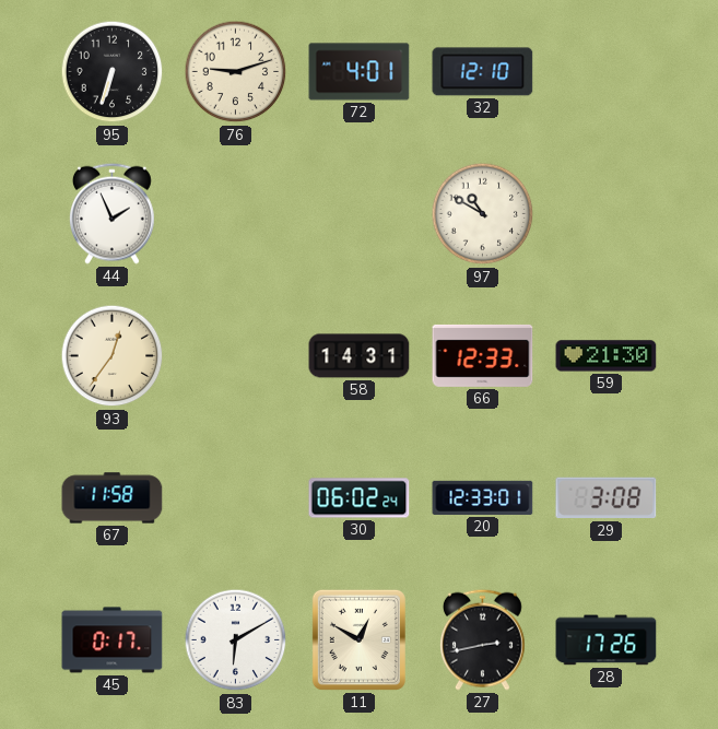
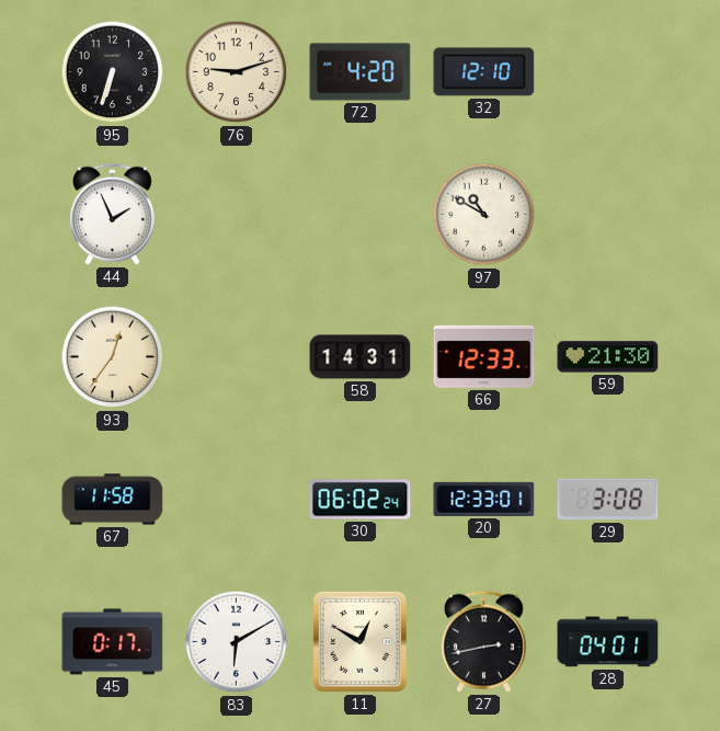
72: 4:01 -> 4:20 (361, 72)
28: 17:26 -> 04:01 (608, 642)
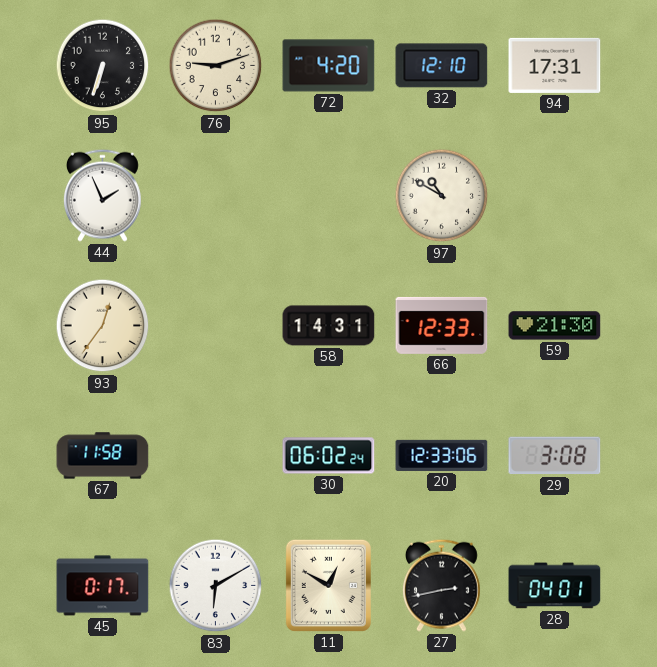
94: none -> 17:31 (555, 65)
20: 12:33:01 -> 12:33:06 (442, 455)
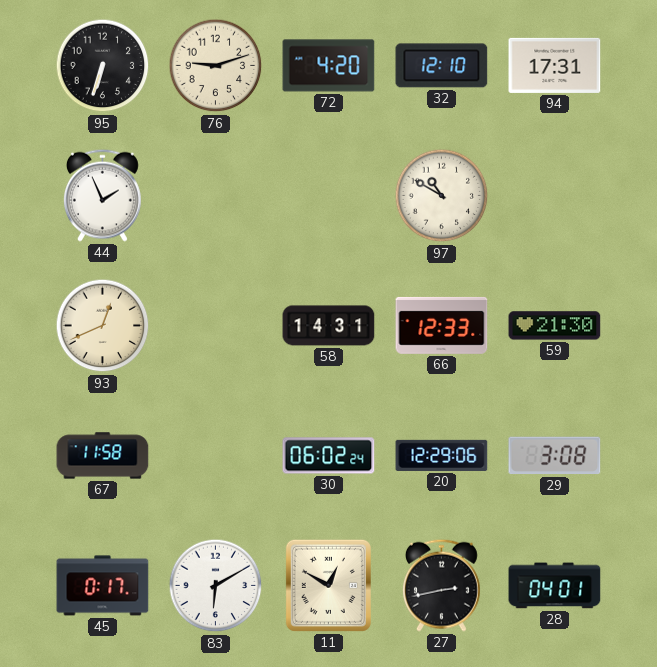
93: 12:36 -> 12:41 (103, 326)
20: 12:33 -> 12:29 (442, 455)
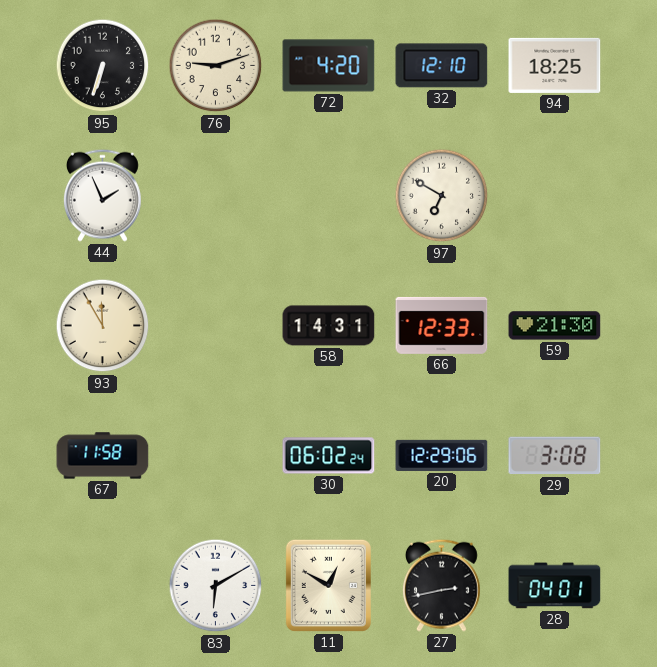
94: 17:31 -> 18:25 (555, 65)
97: 10:50 -> 6:50 (442, 196)
93: 12:41 -> 11:55 (103, 326)
45: 0:17 -> none (103, 586)
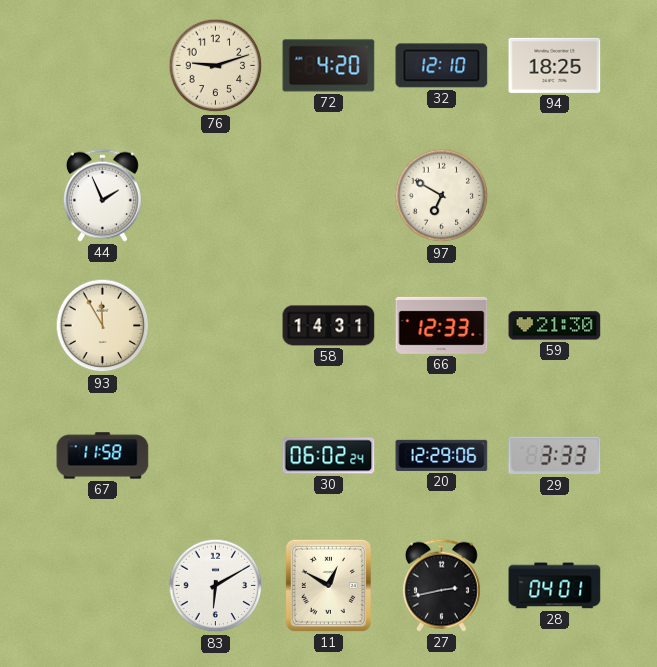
95: 6:33 -> none (103, 66)
29: 3:08 -> 3:33 (555, 456)
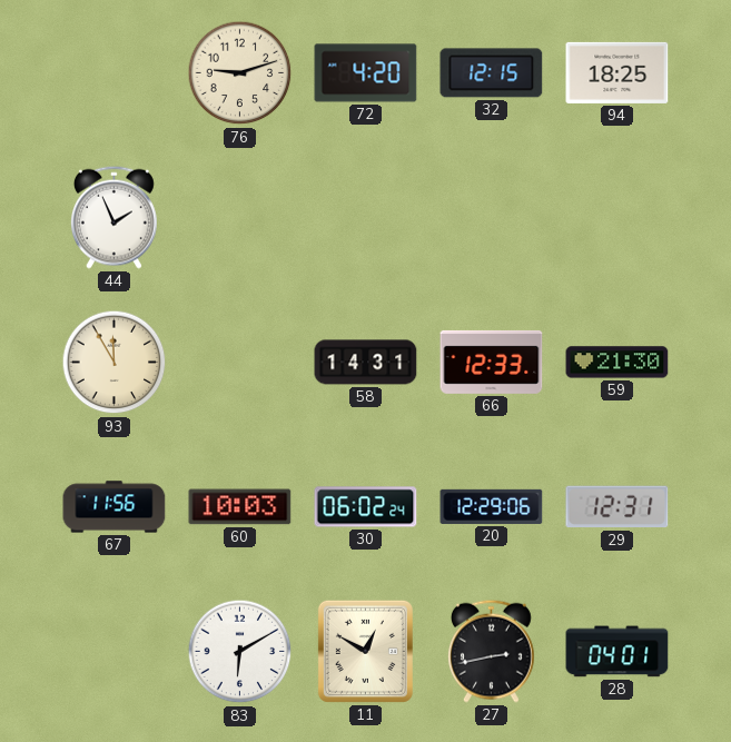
32: 12:10 -> 12:15 (492, 73)
97: 6:50 -> none (442, 196)
67: 11:58 -> 11:56 (115, 507)
60: none -> 10:03 (240, 507)
29: 3:33 -> 12:31 (618, 507)
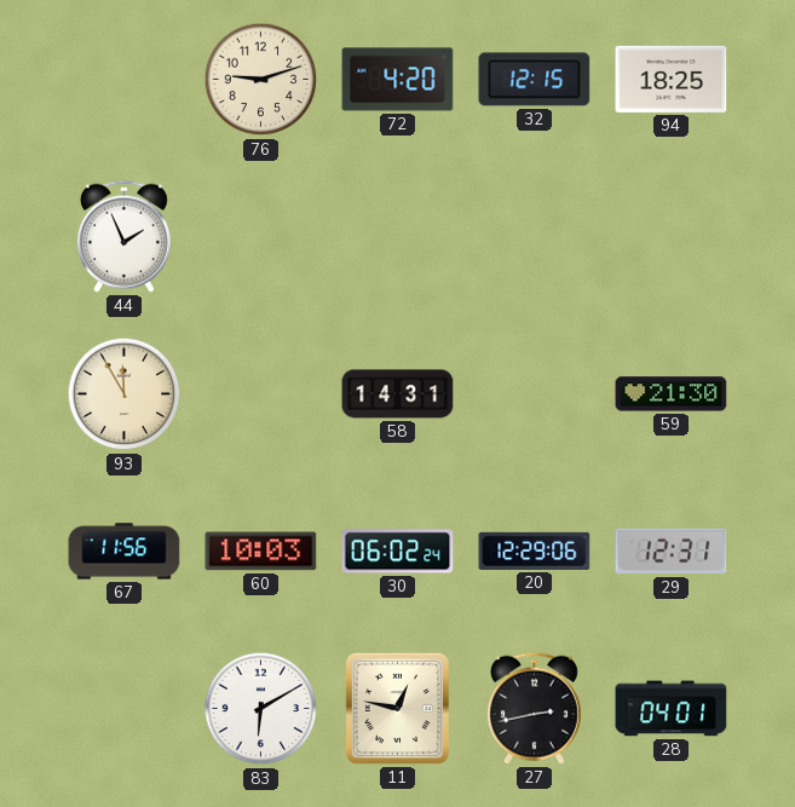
66: 12:33 -> none (492, 362)
11: 12:50 -> 12:47 (397, 708)
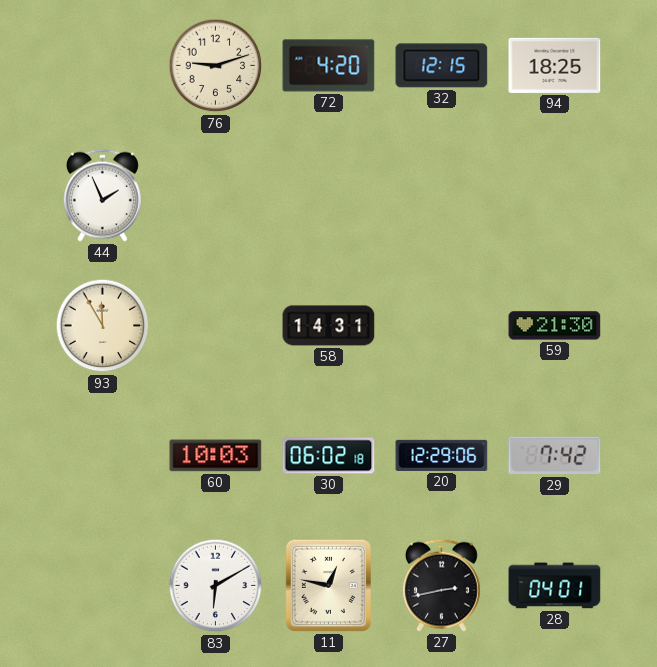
67: 11:56 -> none (125, 552)
30: 06:02:24 -> 06:02:18 (329, 456)
29: 12:31 -> 7:42 (555, 456)
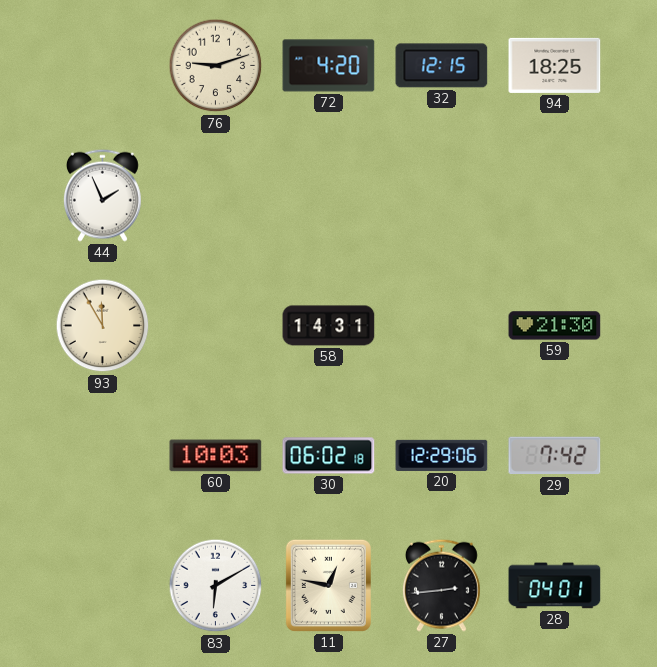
27: 2:43 -> 2:44 (441, 585)
